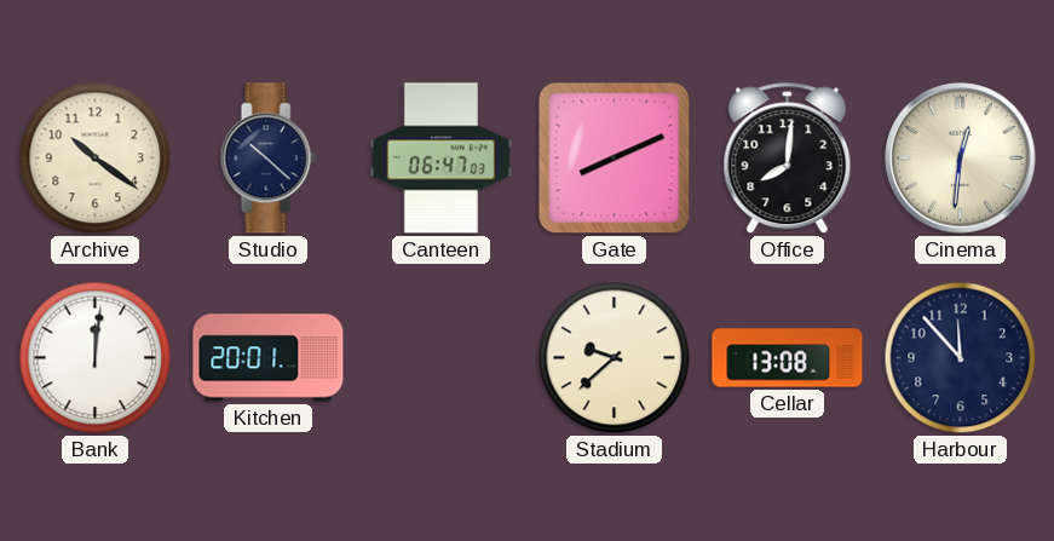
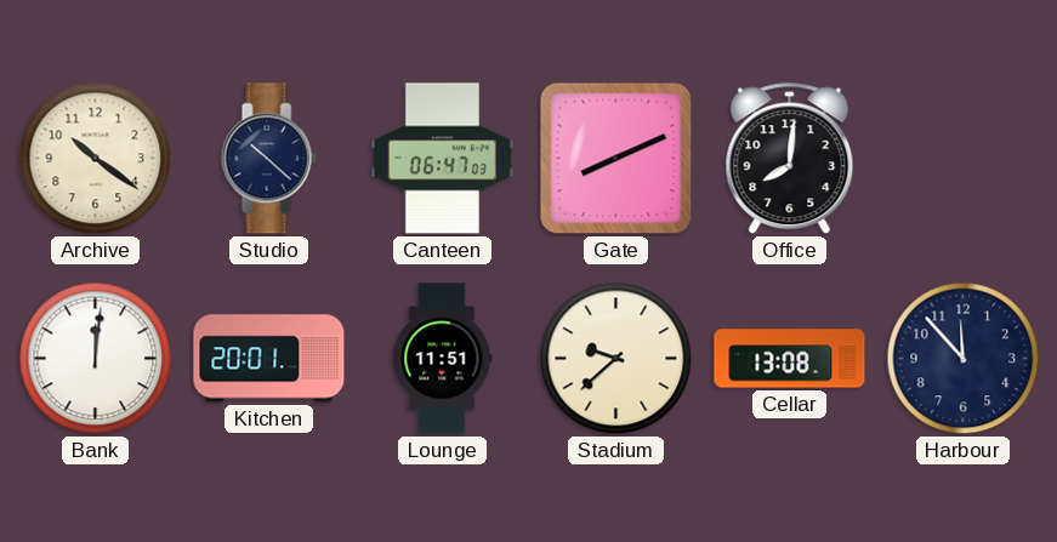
Cinema: 12:31 -> none (961, 159)
Lounge: none -> 11:51 (443, 359)
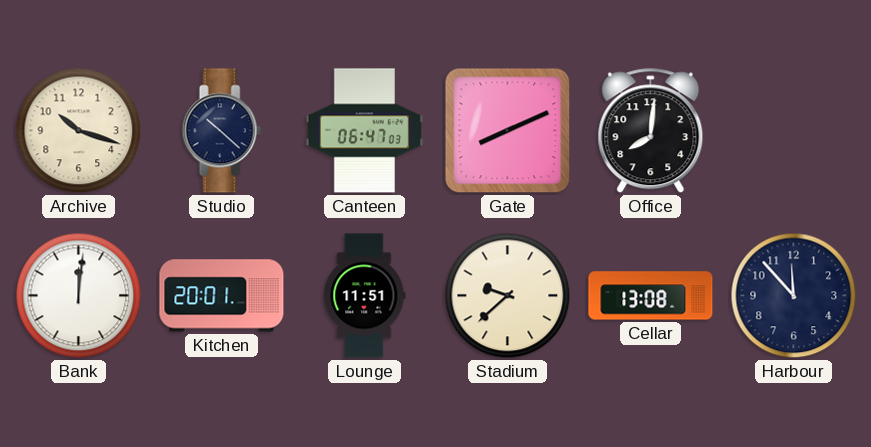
Archive: 10:21 -> 10:18 (79, 131)
